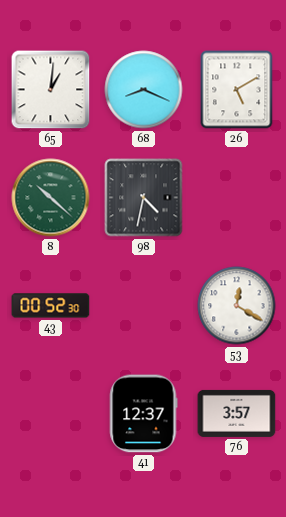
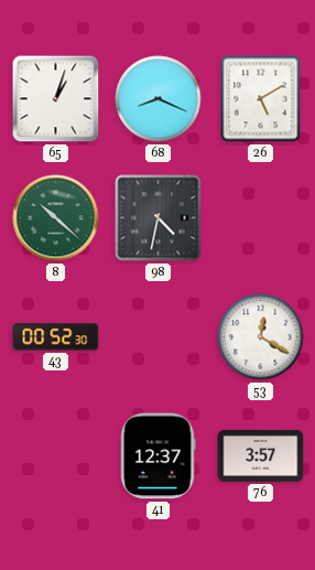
65: 1:01 -> 1:03 (56, 99)
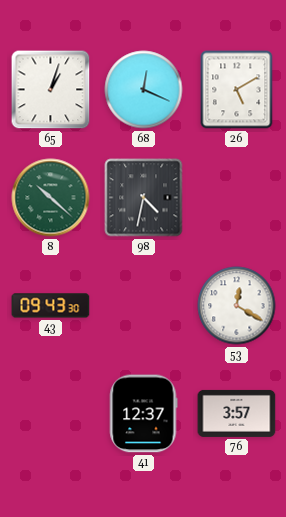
68: 8:19 -> 12:19 (144, 90)
43: 00:52 -> 09:43 (51, 306)
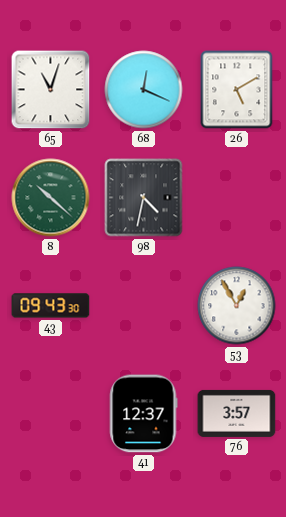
65: 1:03 -> 11:03 (51, 90)
53: 12:20 -> 12:55 (237, 306)
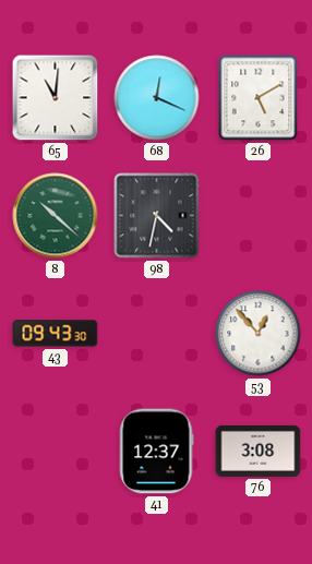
65: 11:03 -> 11:01 (56, 98)
53: 12:55 -> 12:53 (259, 334)
76: 3:57 -> 3:08 (259, 451)
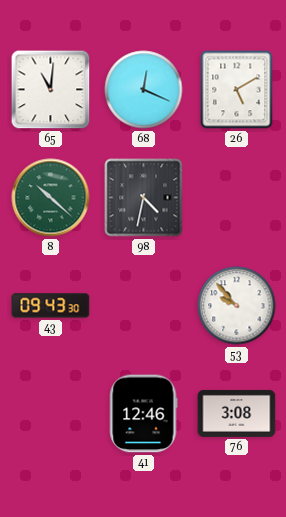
53: 12:53 -> 9:53 (237, 306)
41: 12:37 -> 12:46 (143, 414)
